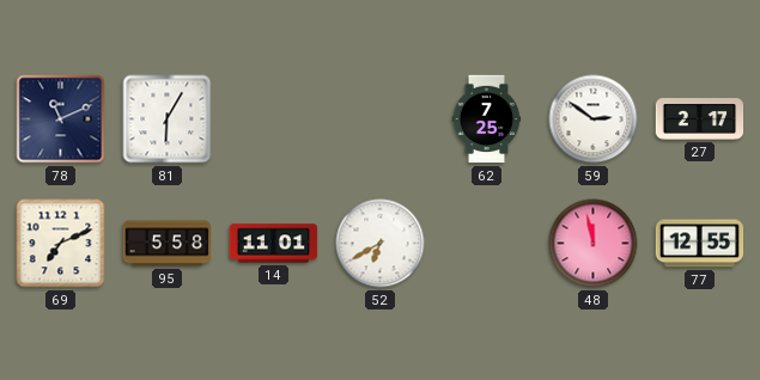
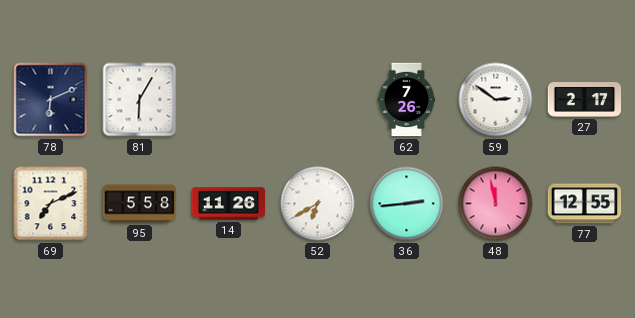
78: 11:11 -> 6:11 (51, 100)
62: 7:25 -> 7:26 (407, 100)
14: 11:01 -> 11:26 (229, 204)
36: none -> 2:44 (407, 204)
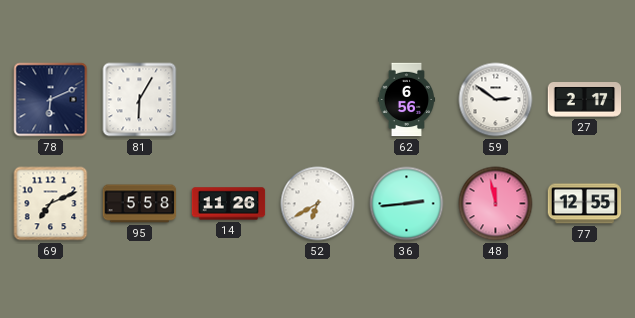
62: 7:26 -> 6:56 (407, 100)
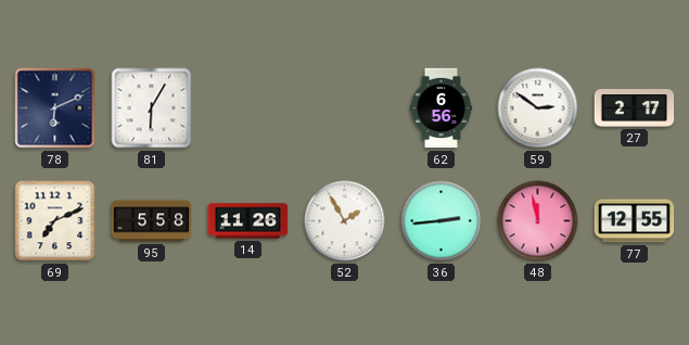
52: 6:40 -> 1:55 (345, 221)
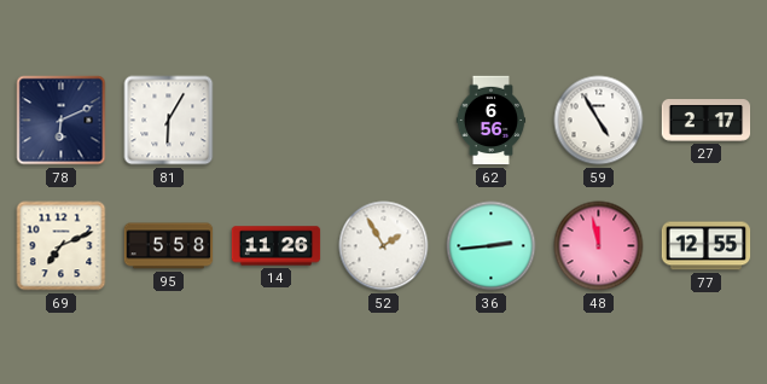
59: 2:51 -> 4:55 (599, 121)
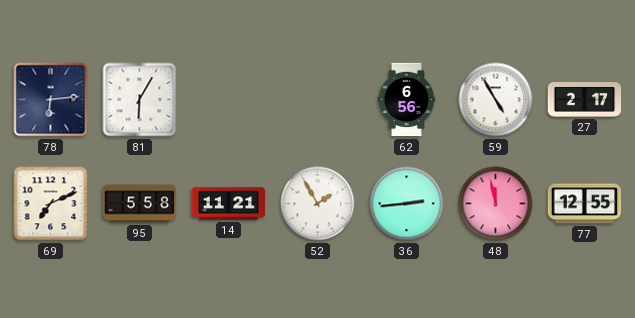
78: 6:11 -> 6:14 (51, 100)
14: 11:26 -> 11:21 (229, 204)
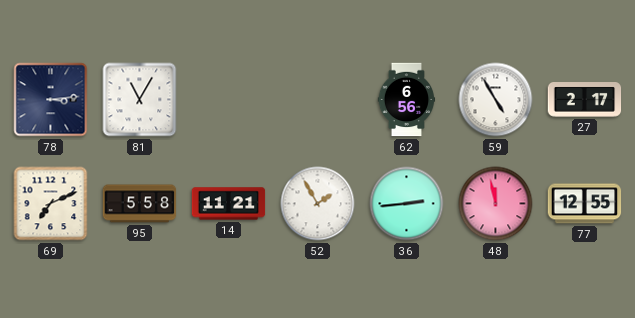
78: 6:14 -> 3:14 (51, 100)
81: 6:05 -> 11:05 (140, 100)
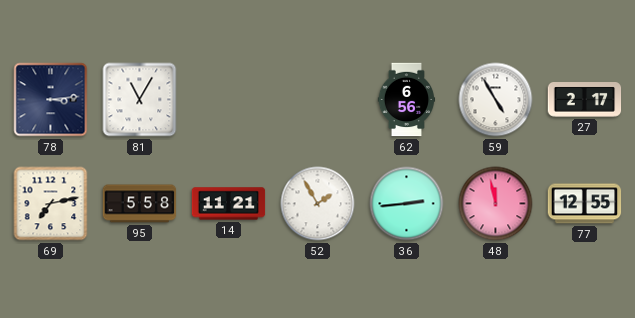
69: 7:11 -> 7:13 (51, 204)
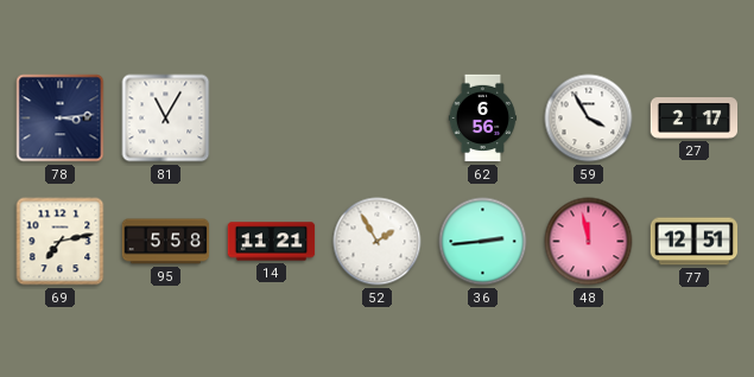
59: 4:55 -> 3:55 (589, 119)
77: 12:55 -> 12:51 (695, 242)
